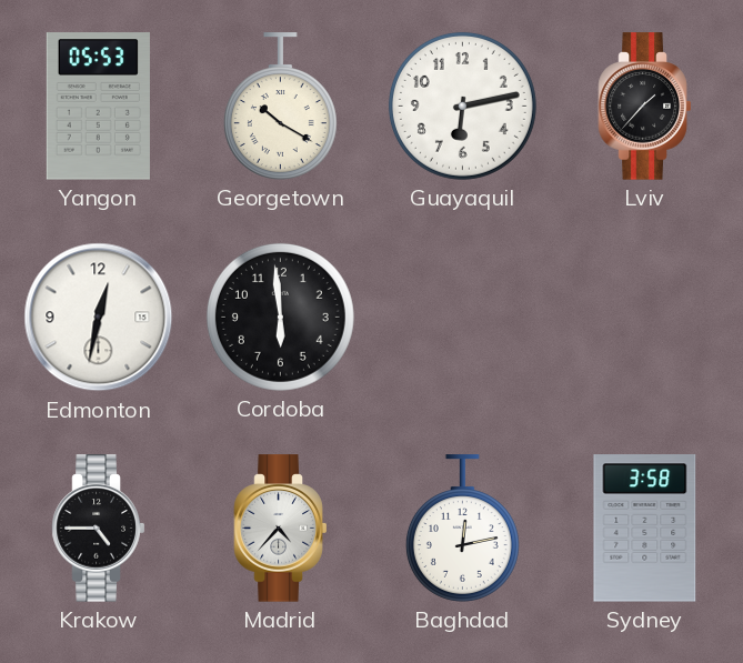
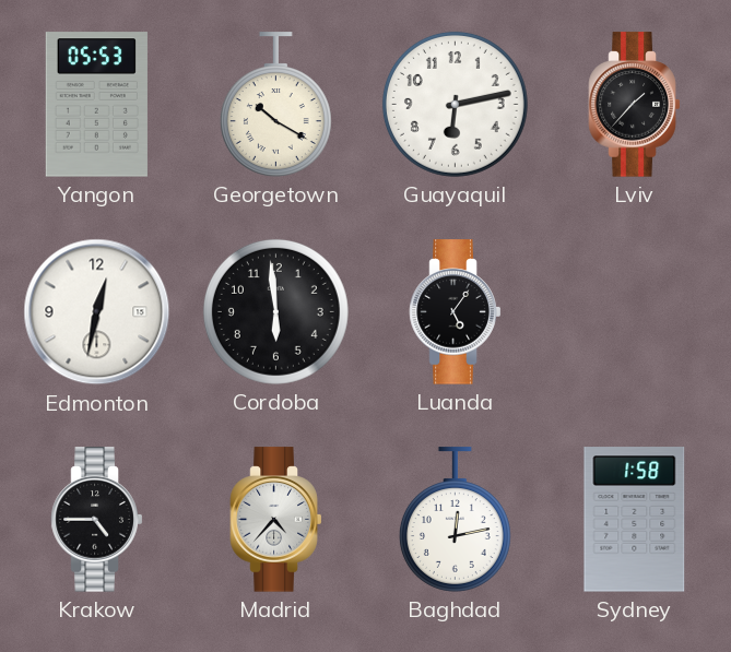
Luanda: none -> 5:06 (456, 312)
Sydney: 3:58 -> 1:58 (635, 520)
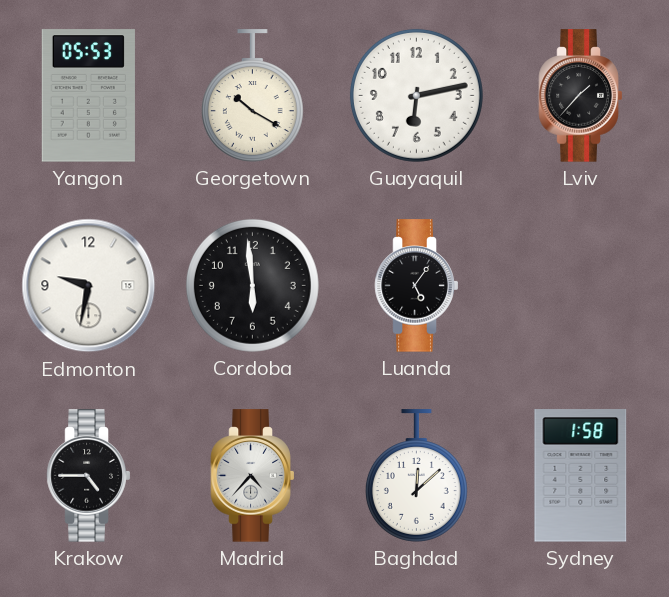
Edmonton: 12:32 -> 9:32 (89, 286)
Baghdad: 12:13 -> 12:08 (416, 476)
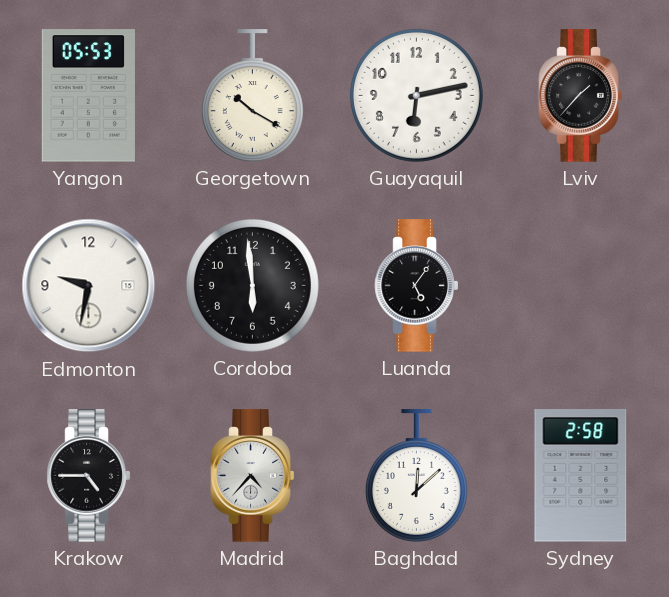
Sydney: 1:58 -> 2:58 (581, 476)
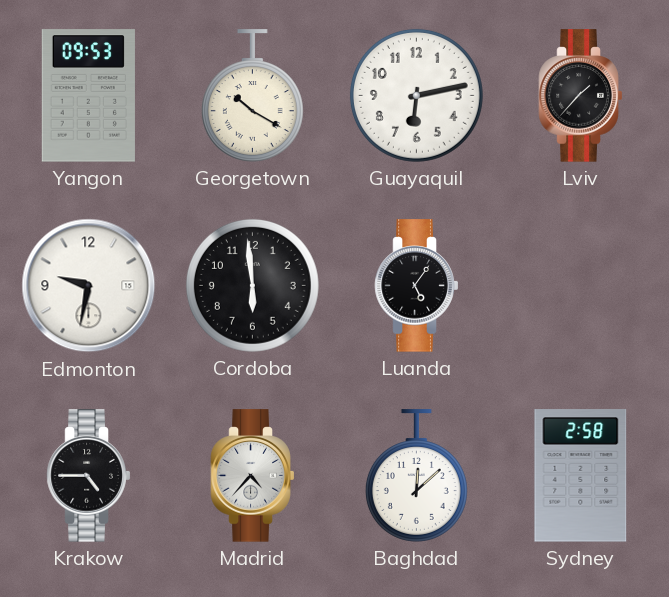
Yangon: 05:53 -> 09:53 (88, 96)
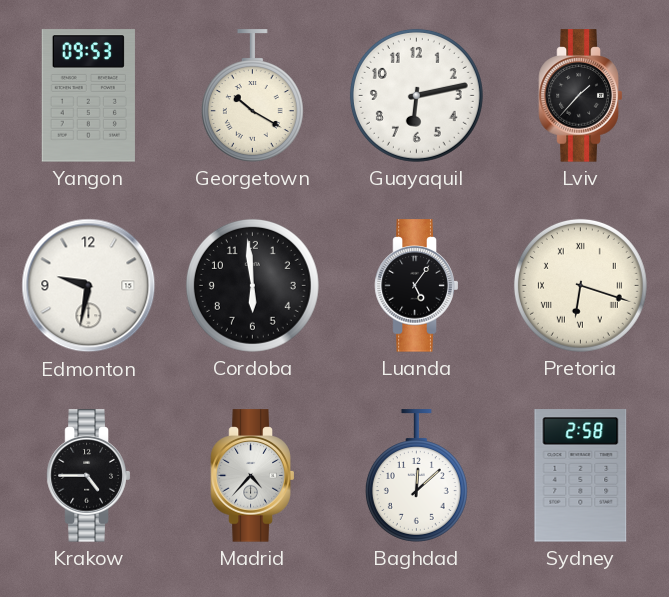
Pretoria: none -> 6:18 (580, 285)
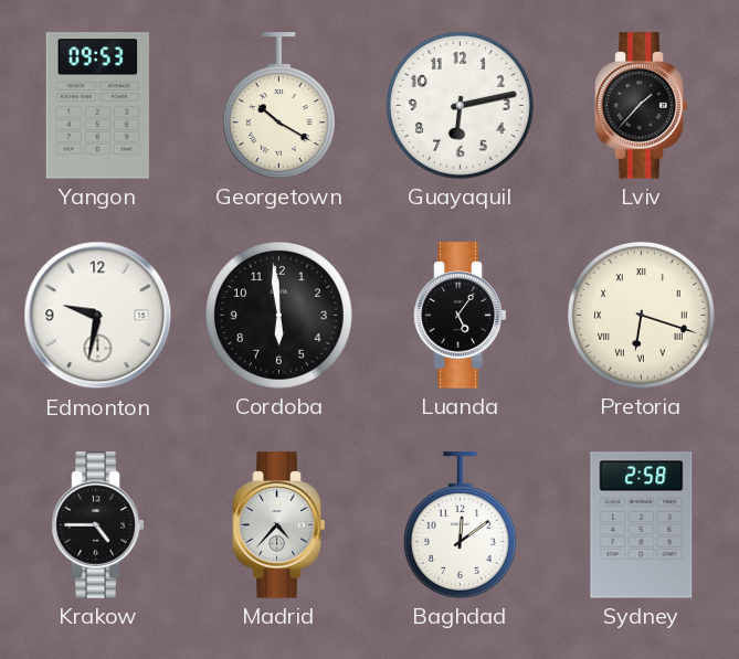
Baghdad: 12:08 -> 12:09 (460, 525)
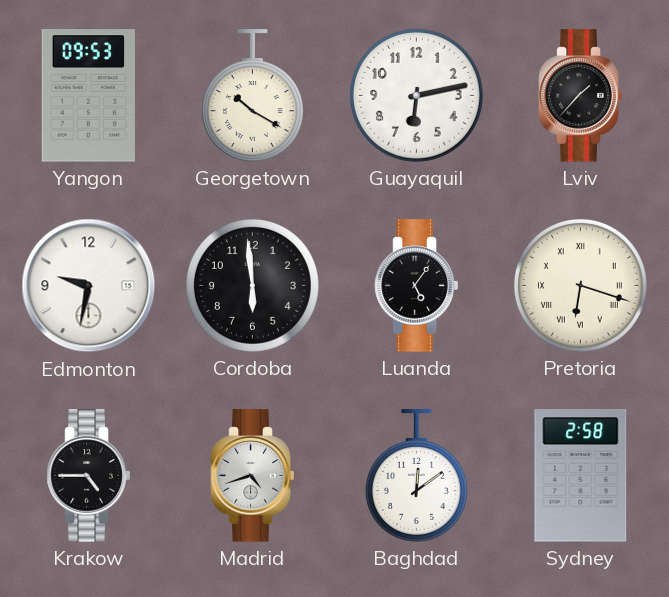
Madrid: 4:37 -> 4:42 (253, 476)
